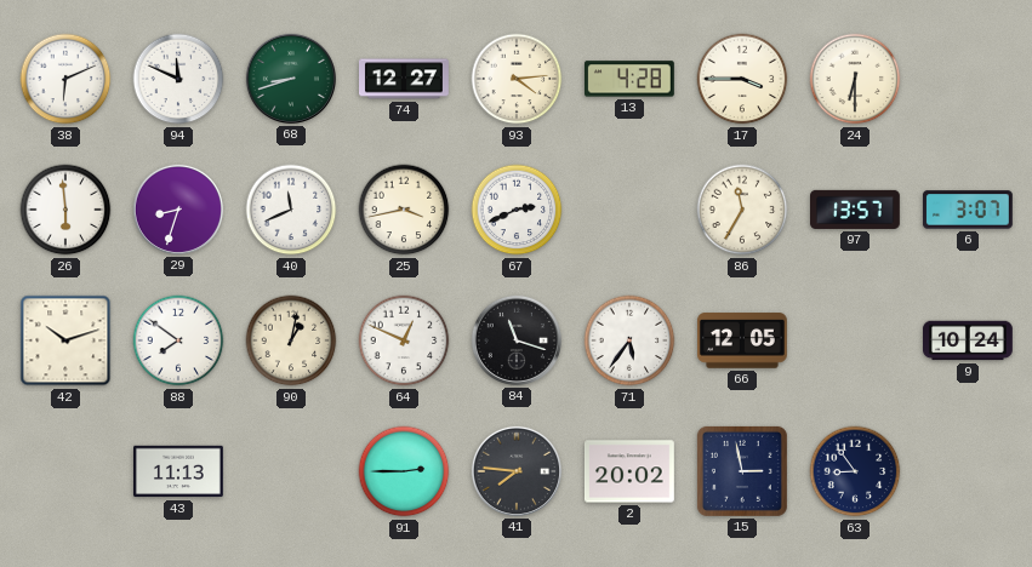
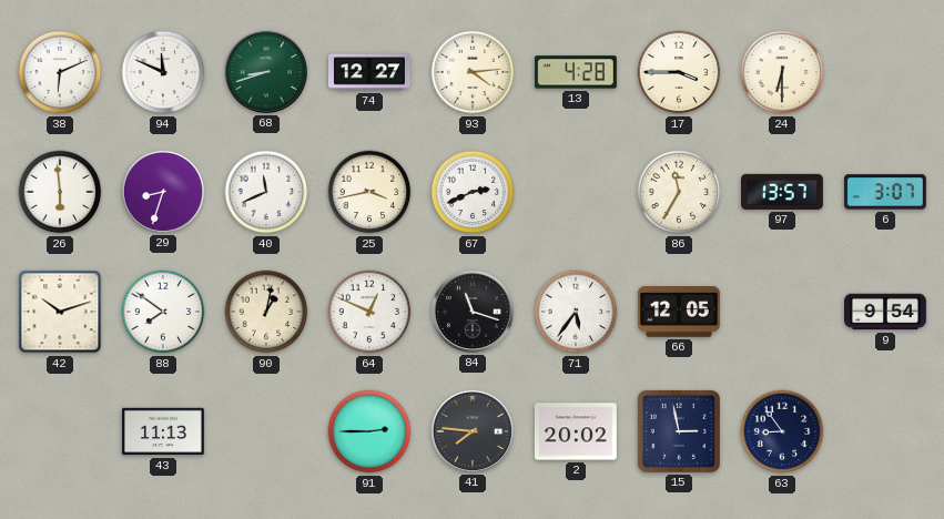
9: 10:24 -> 9:54 (886, 312)
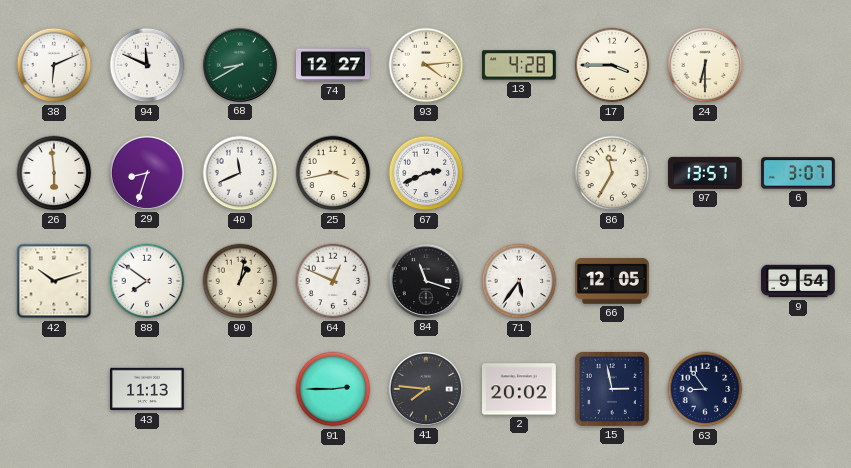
68: 8:42 -> 8:40 (240, 65)
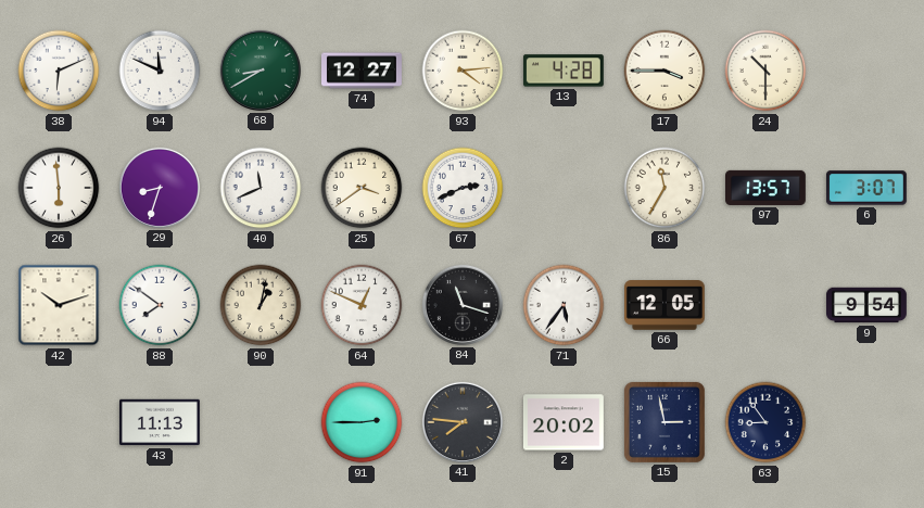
24: 6:30 -> 10:30 (765, 71)
25: 3:43 -> 3:39 (362, 188)
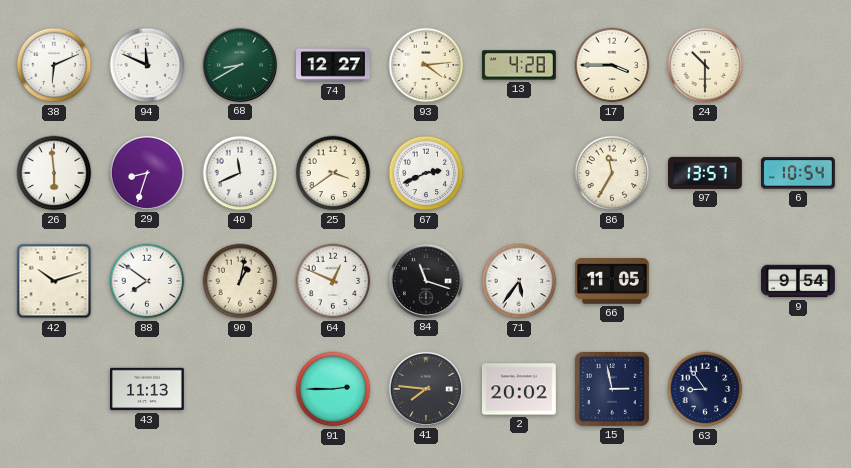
6: 3:07 -> 10:54 (798, 173)
66: 12:05 -> 11:05 (613, 281)
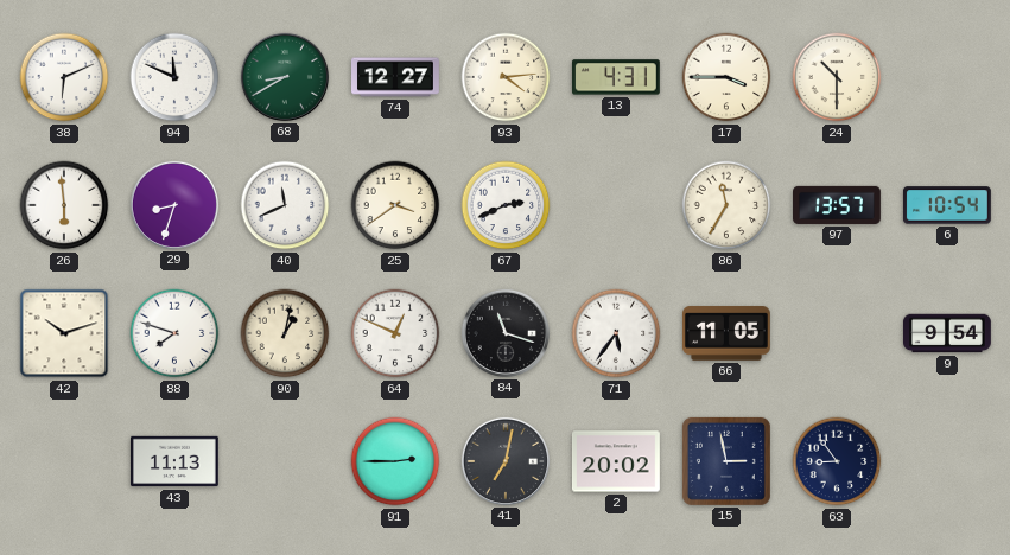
13: 4:28 -> 4:31 (616, 77)
88: 7:51 -> 7:48 (174, 333)
41: 7:46 -> 7:02 (506, 461)
